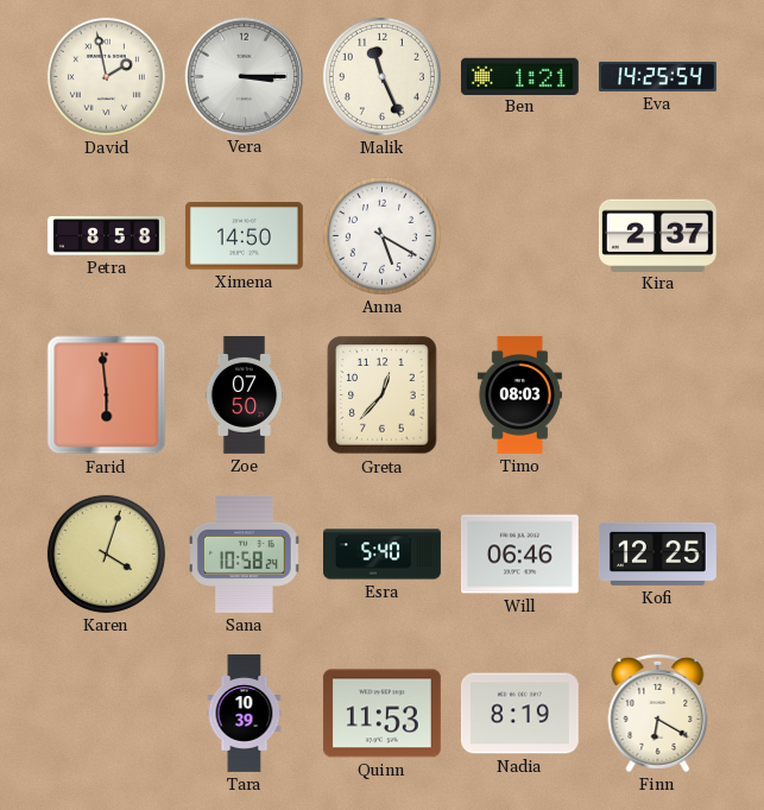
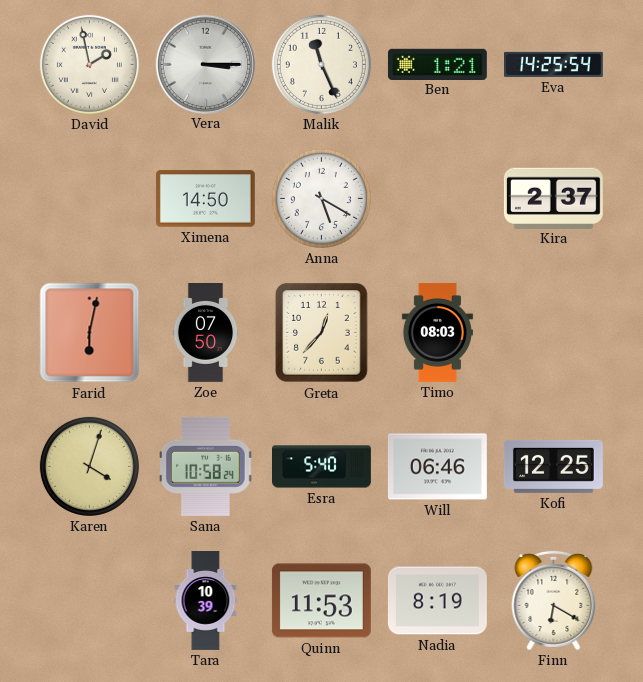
Petra: 8:58 -> none (106, 236)
Farid: 5:59 -> 6:02 (90, 333)
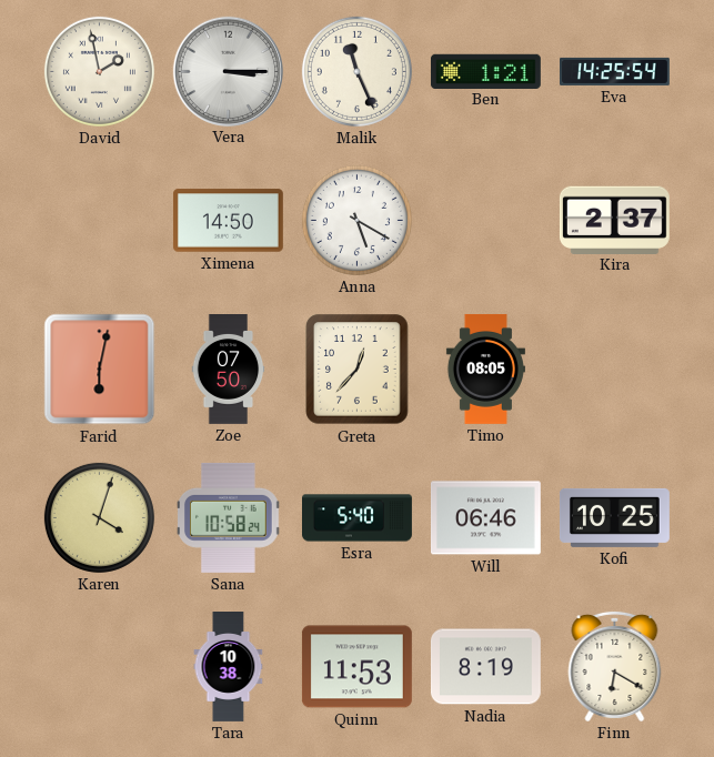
Timo: 08:03 -> 08:05 (485, 369)
Kofi: 12:25 -> 10:25 (614, 517)
Tara: 10:39 -> 10:38 (229, 667)
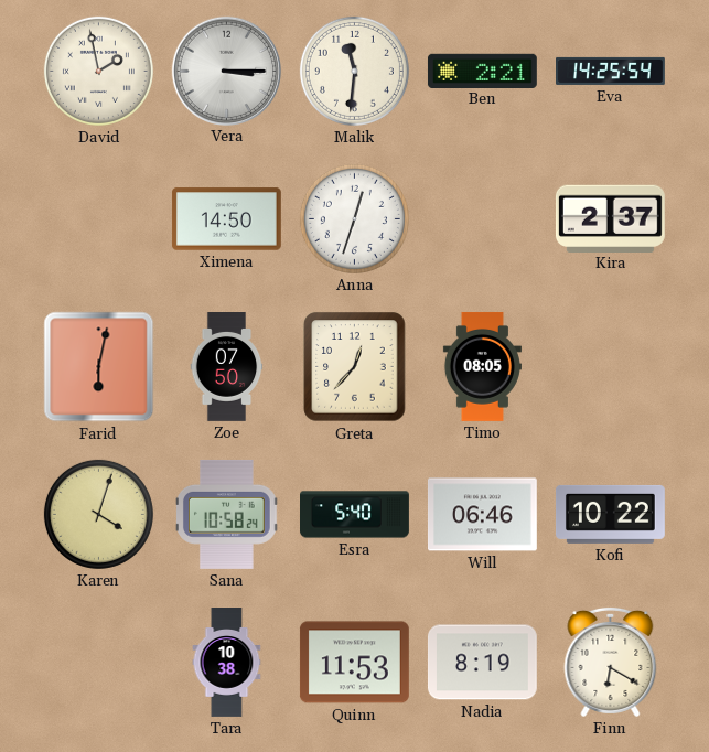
Malik: 11:26 -> 11:31 (354, 71)
Ben: 1:21 -> 2:21 (482, 71)
Anna: 5:20 -> 12:33 (354, 218)
Kofi: 10:25 -> 10:22 (610, 514)
